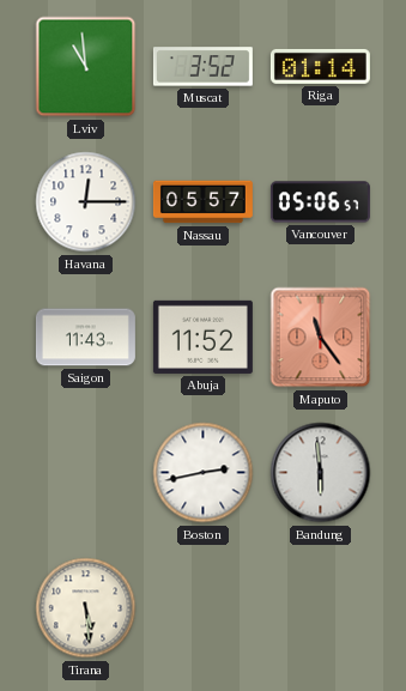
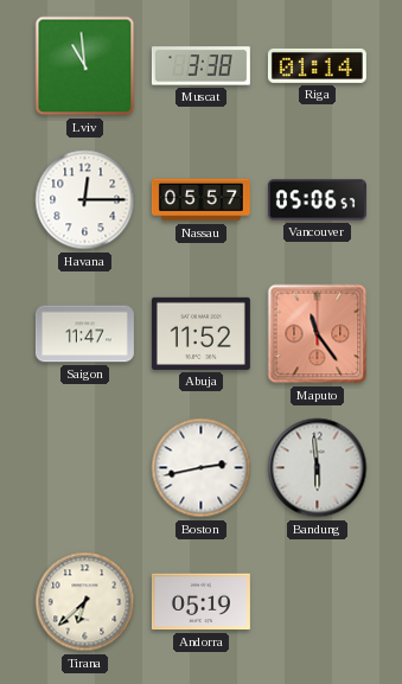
Muscat: 3:52 -> 3:38 (200, 66)
Saigon: 11:43 -> 11:47 (84, 334)
Tirana: 5:29 -> 6:38 (85, 602)
Andorra: none -> 05:19 (200, 602)
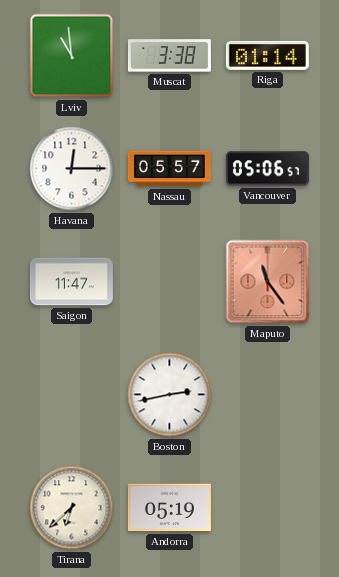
Abuja: 11:52 -> none (200, 333)
Bandung: 5:59 -> none (318, 468)
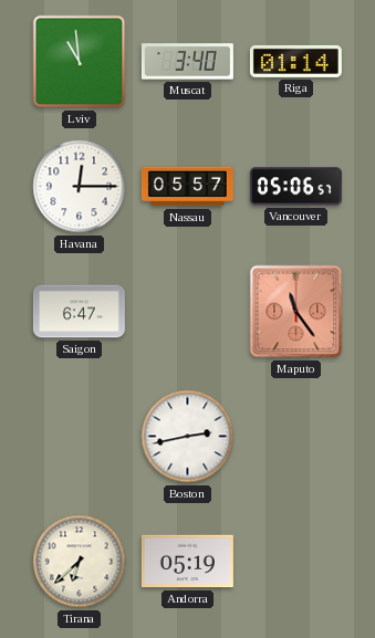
Muscat: 3:38 -> 3:40 (187, 62)
Saigon: 11:47 -> 6:47 (79, 312)
